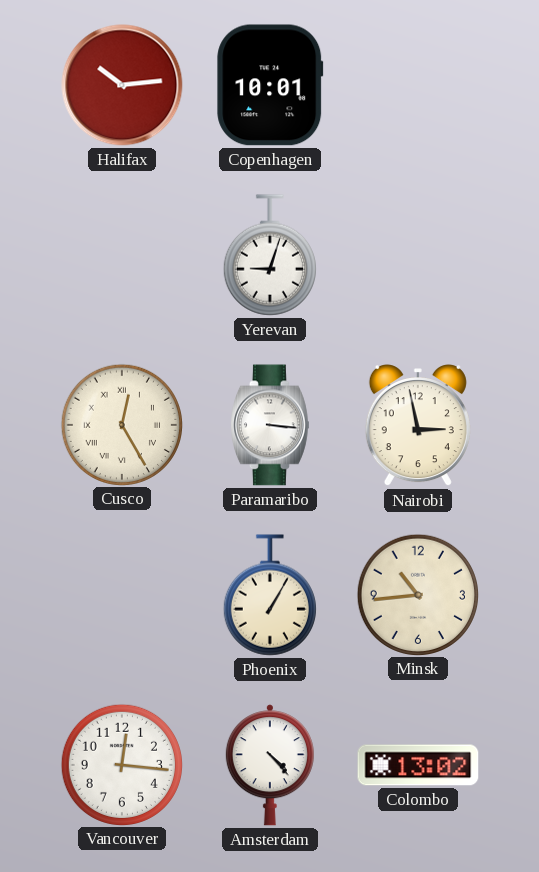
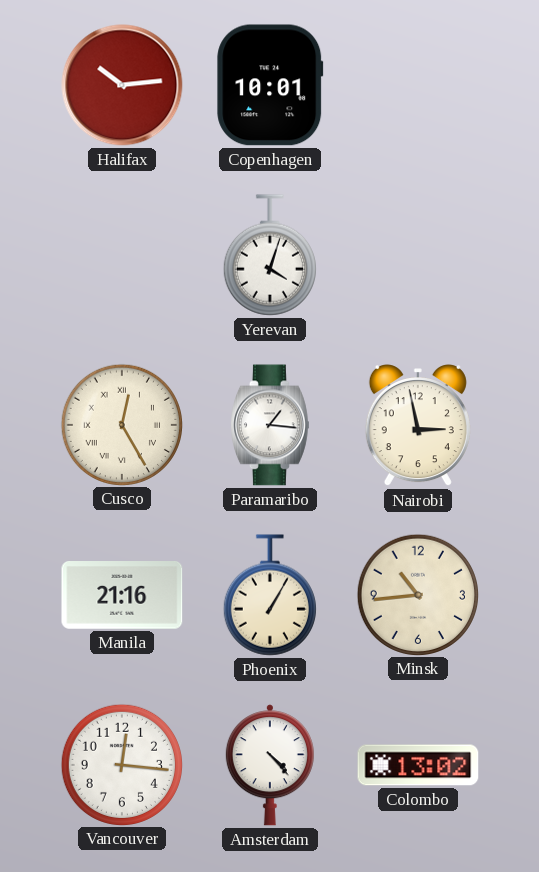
Yerevan: 9:03 -> 4:03 (270, 255)
Paramaribo: 3:16 -> 1:16 (271, 425)
Manila: none -> 21:16 (122, 596)
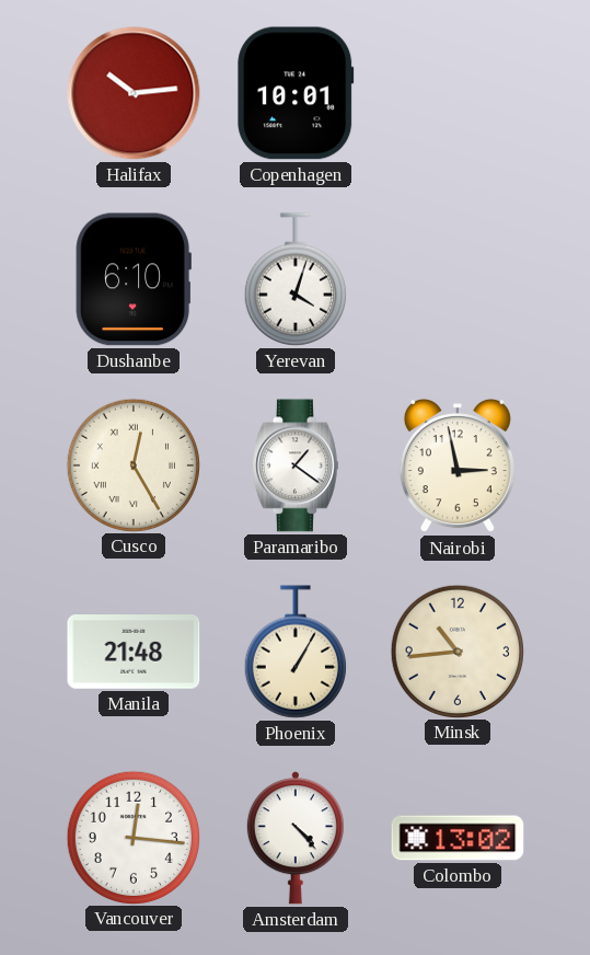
Dushanbe: none -> 6:10 (134, 279)
Paramaribo: 1:16 -> 1:21 (297, 465)
Manila: 21:16 -> 21:48 (134, 653)
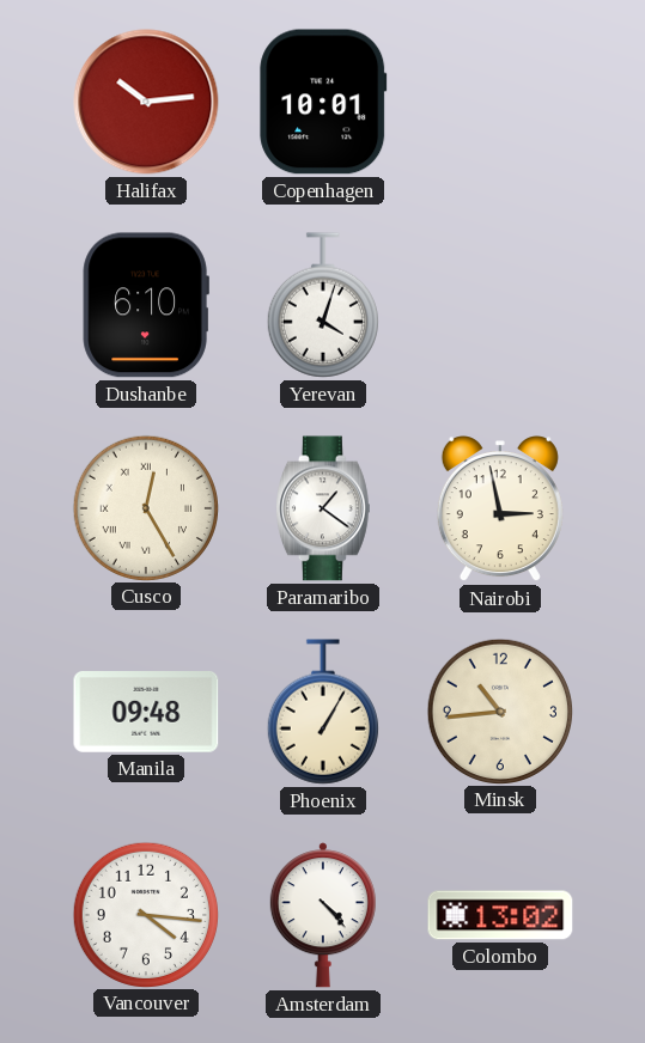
Manila: 21:48 -> 09:48 (146, 713)
Vancouver: 12:16 -> 4:16 (145, 914)
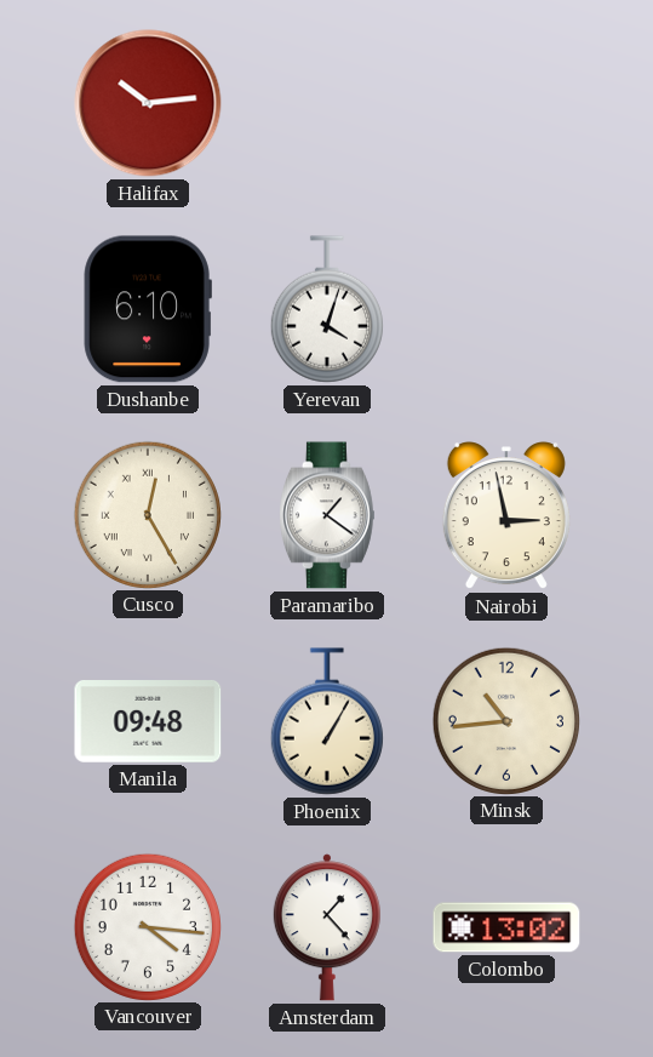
Copenhagen: 10:01 -> none (323, 102)
Amsterdam: 4:23 -> 1:23 (327, 927)
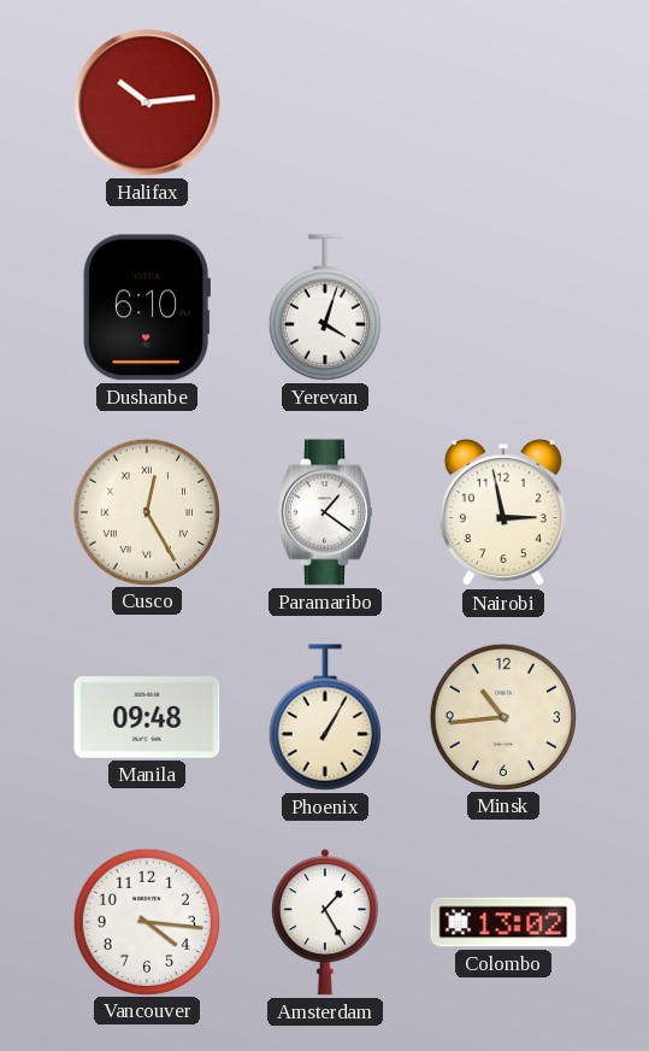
Amsterdam: 1:23 -> 1:25 (325, 922)
